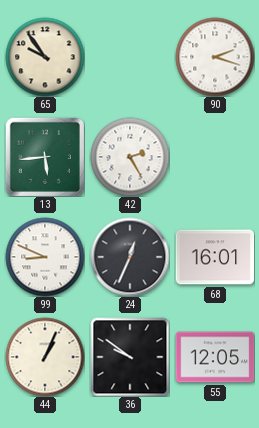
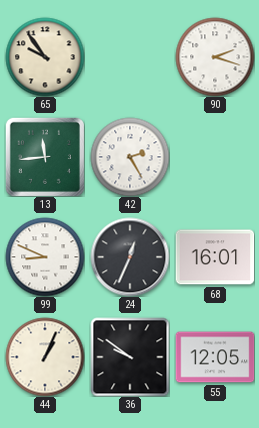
13: 5:44 -> 11:44 (45, 157)
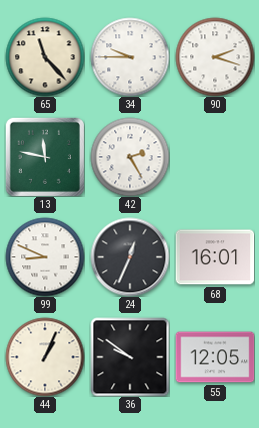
65: 9:54 -> 11:23 (45, 57)
34: none -> 9:45 (130, 57)
13: 11:44 -> 11:47 (45, 157)
